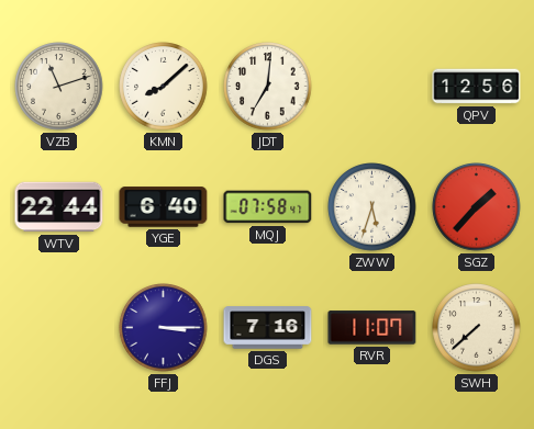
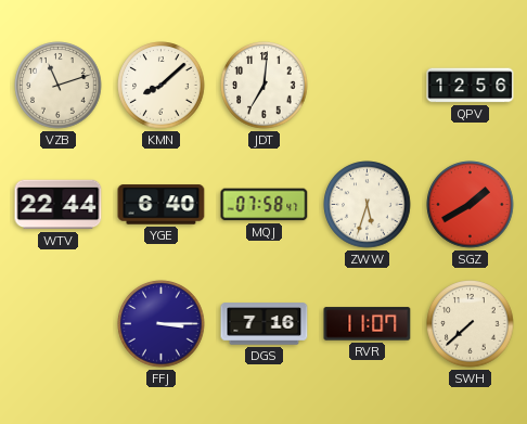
SGZ: 1:37 -> 1:40 (471, 205)
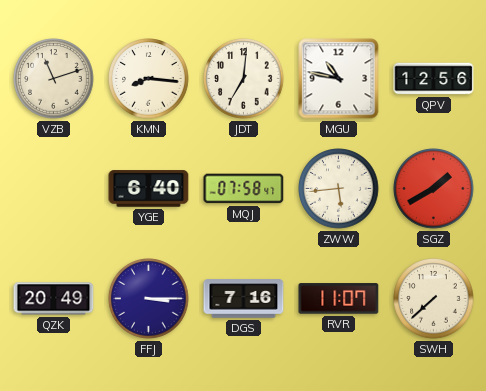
KMN: 8:08 -> 8:16 (149, 79)
MGU: none -> 10:47 (339, 79)
WTV: 22:44 -> none (59, 205)
ZWW: 5:33 -> 5:44 (339, 189)
QZK: none -> 20:49 (54, 299)
